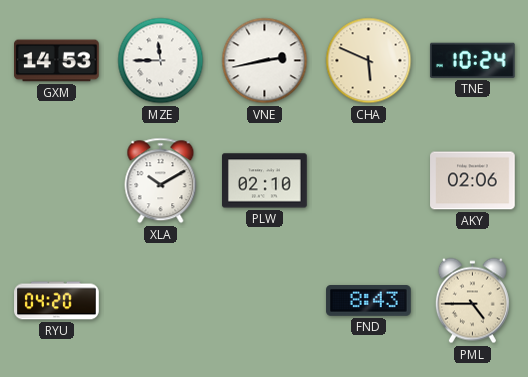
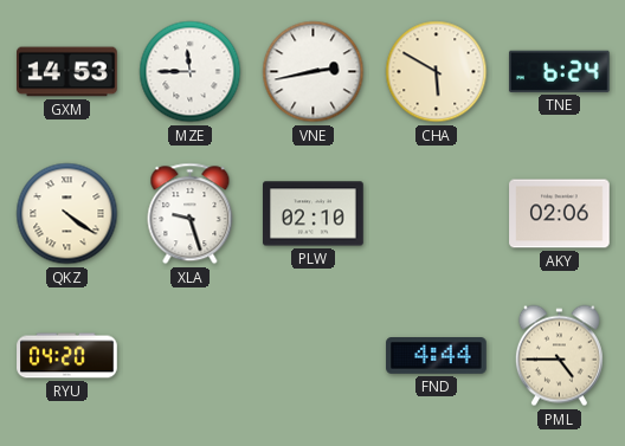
CHA: 5:49 -> 5:50 (437, 72)
TNE: 10:24 -> 6:24 (559, 71)
QKZ: none -> 4:21 (67, 214)
XLA: 10:10 -> 9:27 (191, 214)
FND: 8:43 -> 4:44 (437, 356)
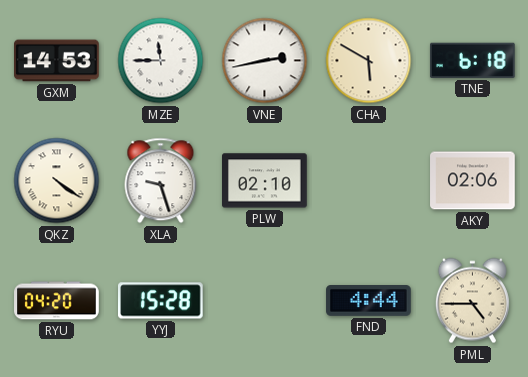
TNE: 6:24 -> 6:18 (472, 60)
YYJ: none -> 15:28 (161, 301)
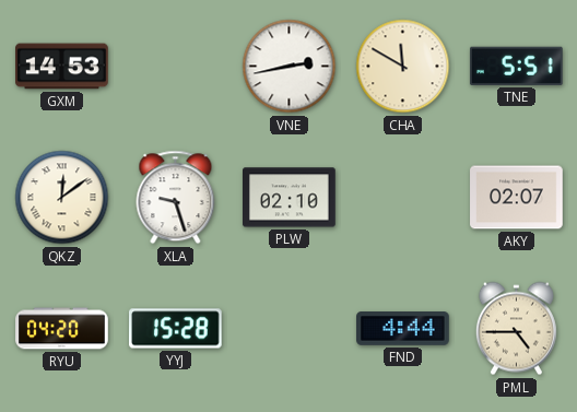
MZE: 11:45 -> none (161, 61)
CHA: 5:50 -> 11:50 (403, 67)
TNE: 6:18 -> 5:51 (516, 66)
QKZ: 4:21 -> 12:09 (62, 198)
AKY: 02:06 -> 02:07 (517, 198)
